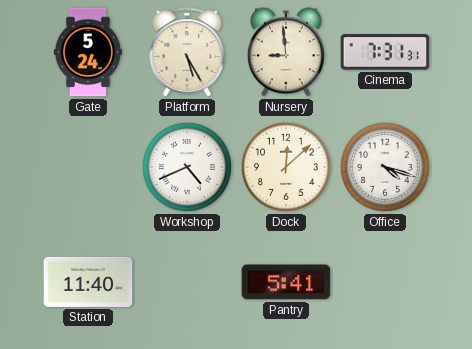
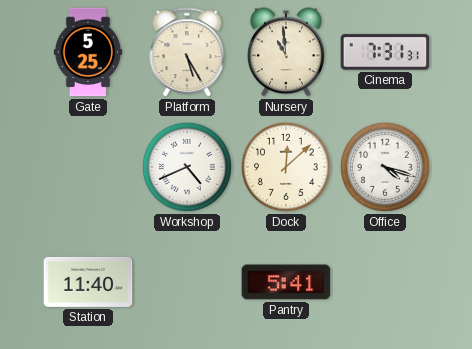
Gate: 5:24 -> 5:25 (88, 52)
Nursery: 8:59 -> 10:59 (286, 52)
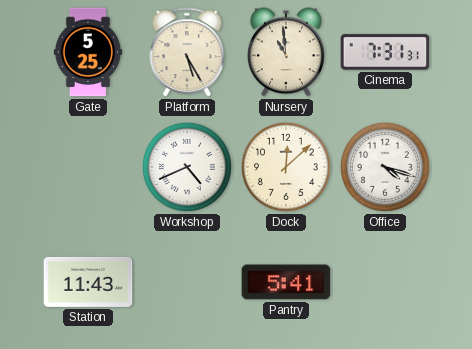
Station: 11:40 -> 11:43 (88, 282)
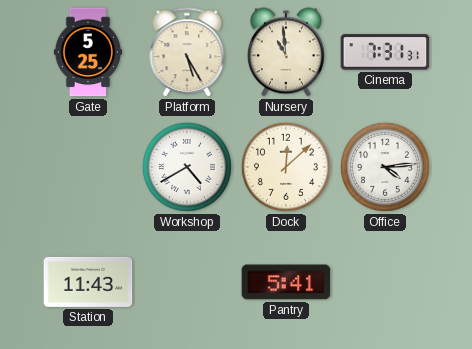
Workshop: 4:41 -> 4:40 (187, 167)
Office: 4:18 -> 4:14 (385, 167)
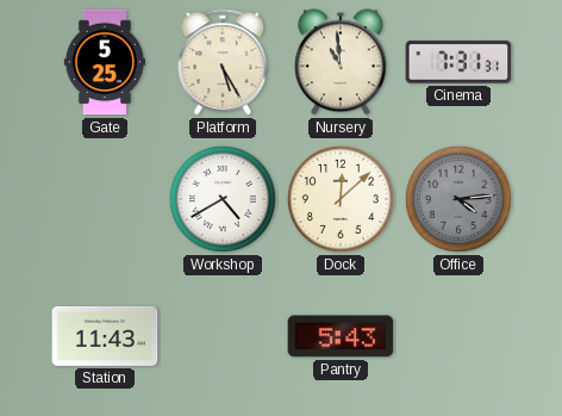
Office dial: white -> grey (458, 199)
Pantry: 5:41 -> 5:43 (341, 336)
